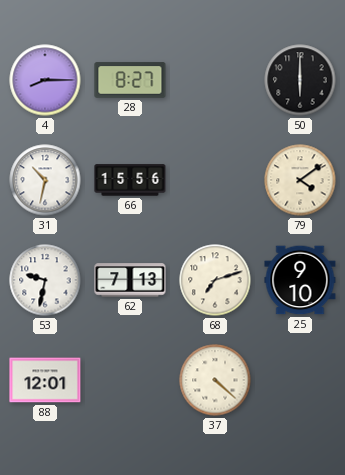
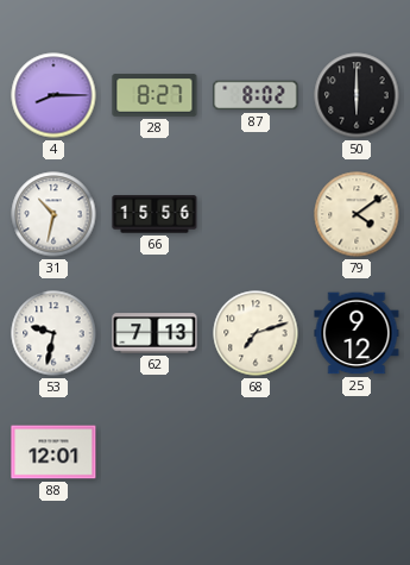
87: none -> 8:02 (256, 95)
25: 9:10 -> 9:12 (357, 333)
37: 4:22 -> none (215, 380)
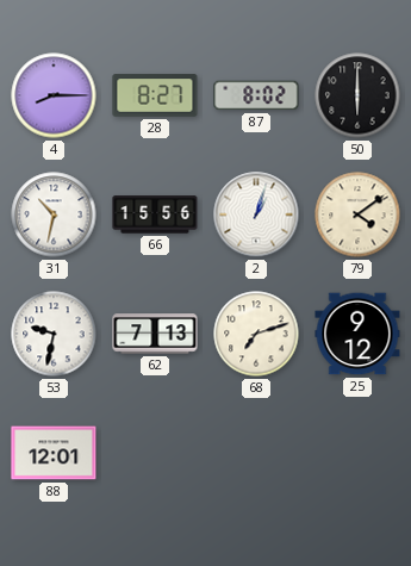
2: none -> 1:03 (256, 214)
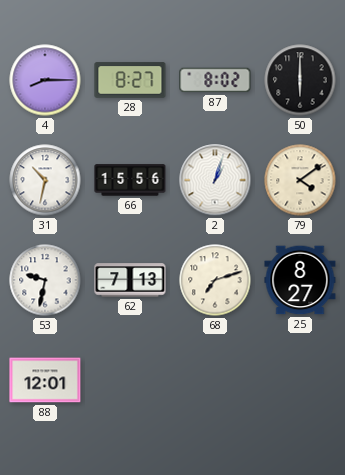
25: 9:12 -> 8:27 (300, 280)
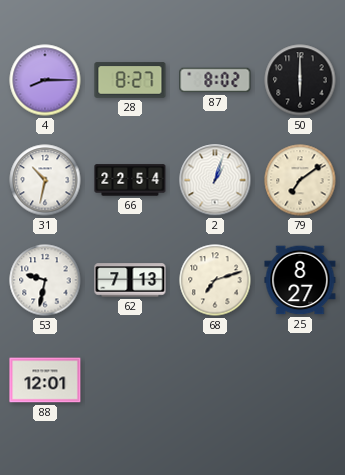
66: 15:56 -> 22:54 (130, 180)
79: 4:09 -> 7:09 (300, 180)
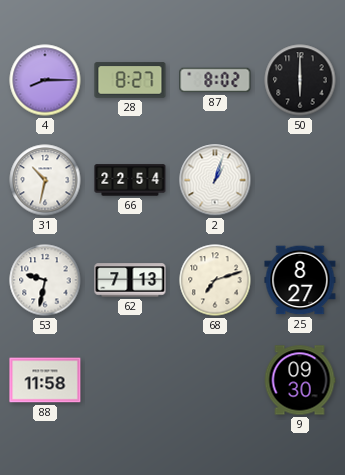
79: 7:09 -> none (300, 180)
88: 12:01 -> 11:58 (45, 380)
9: none -> 09:30 (300, 380)
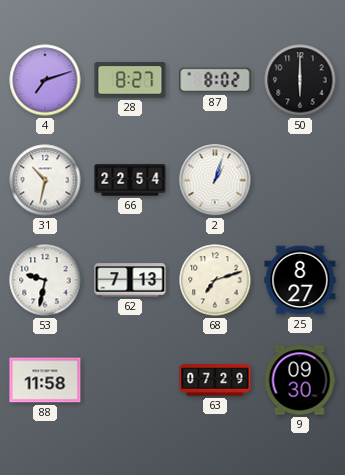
4: 8:15 -> 7:12 (45, 80)
63: none -> 07:29 (215, 380)
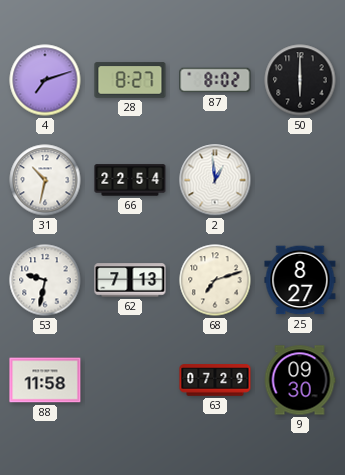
2: 1:03 -> 12:59 (215, 180)
